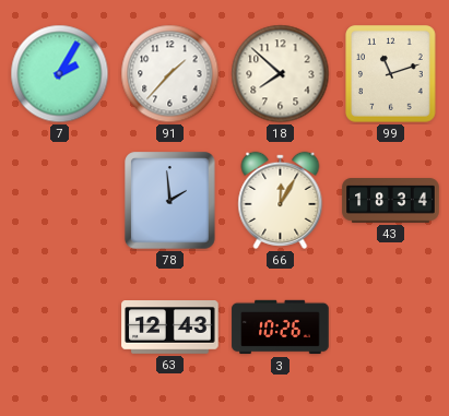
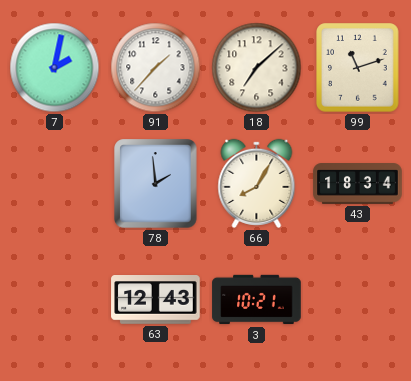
7: 2:05 -> 2:02 (55, 68)
18: 7:52 -> 7:08 (257, 68)
66: 12:05 -> 8:05 (257, 183)
3: 10:26 -> 10:21 (257, 300)
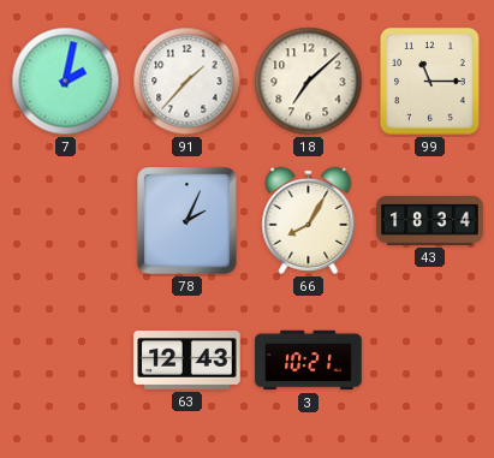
99: 11:12 -> 11:15 (430, 82)
78: 1:59 -> 2:04 (188, 221)
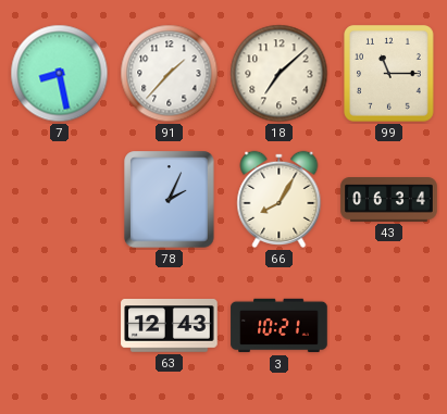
7: 2:02 -> 8:28 (60, 74)
43: 18:34 -> 06:34 (389, 200)
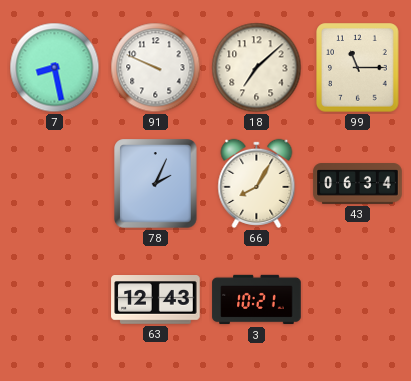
91: 1:37 -> 9:49 (156, 68)
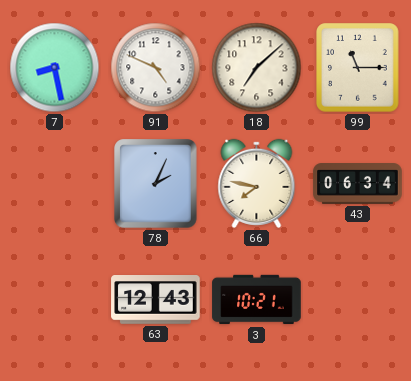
91: 9:49 -> 4:49 (156, 68)
66: 8:05 -> 7:47 (257, 183)
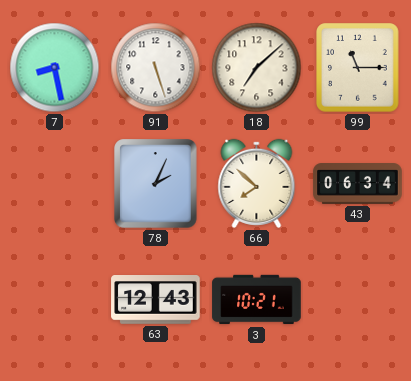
91: 4:49 -> 5:27 (156, 68)
66: 7:47 -> 7:52 (257, 183)
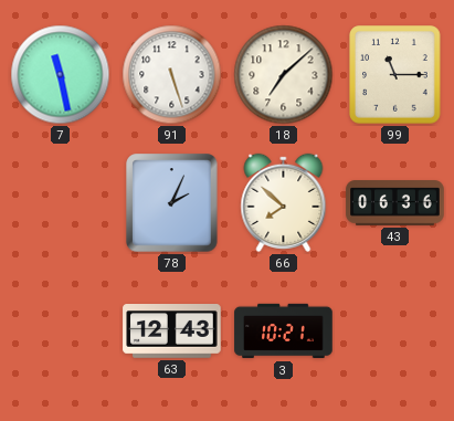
7: 8:28 -> 11:28 (61, 75)
43: 06:34 -> 06:36 (395, 203)
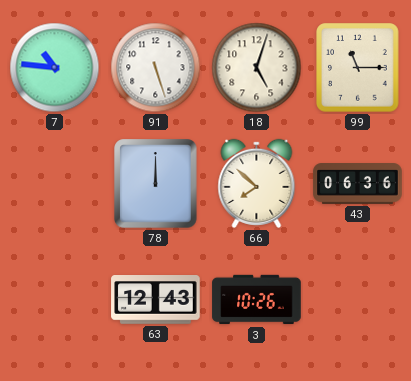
7: 11:28 -> 10:46 (55, 68)
18: 7:08 -> 5:03 (257, 68)
78: 2:04 -> 12:00 (156, 184)
3: 10:21 -> 10:26 (257, 300)
